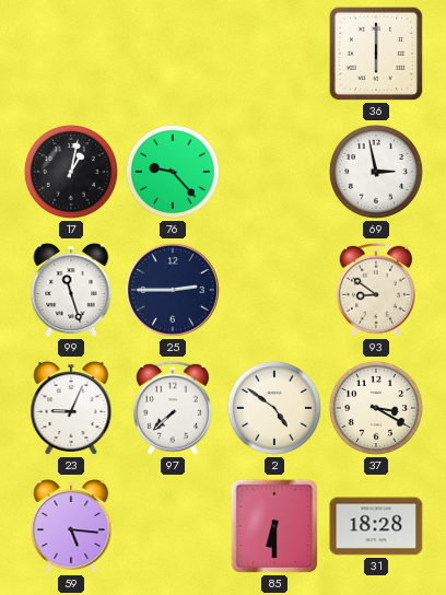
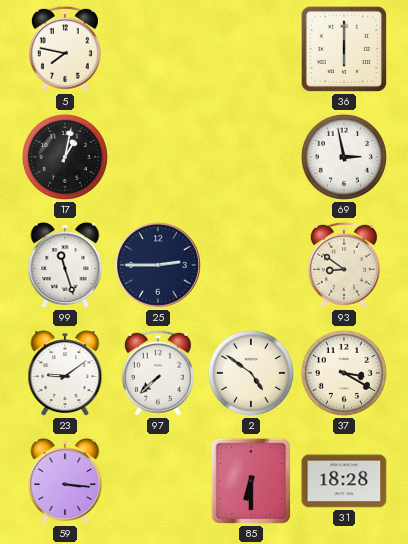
5: none -> 7:47 (65, 49)
76: 9:23 -> none (173, 172)
23: 9:04 -> 9:09 (65, 374)
59: 5:16 -> 3:16 (65, 482)
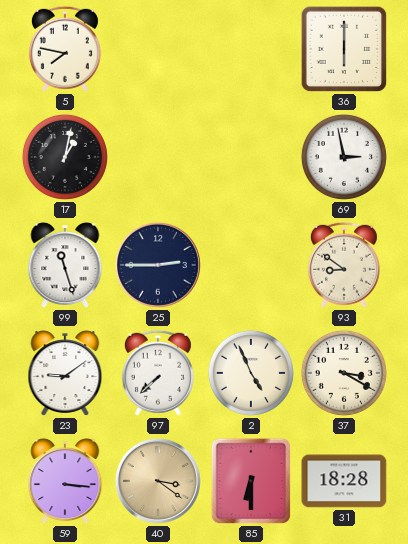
2: 4:51 -> 4:56 (251, 373)
40: none -> 3:21 (158, 481)
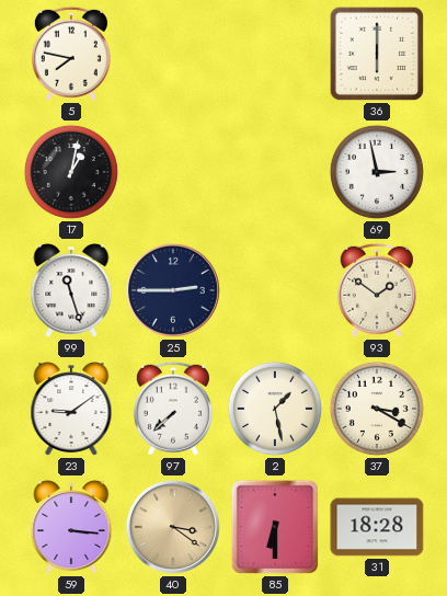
93: 8:51 -> 1:51 (377, 290)
2: 4:56 -> 1:28 (275, 409)
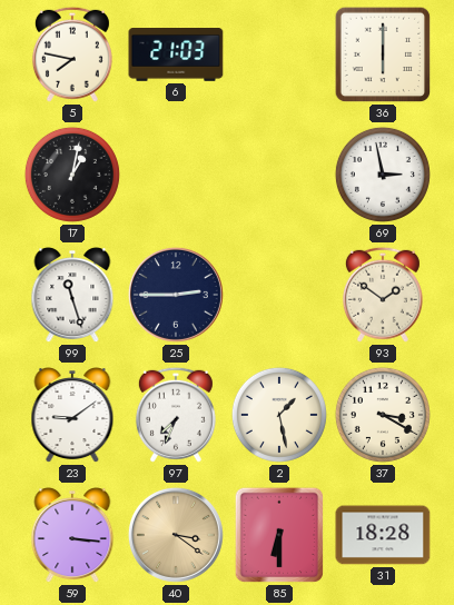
6: none -> 21:03 (176, 56)
97: 7:38 -> 7:34 (176, 415)
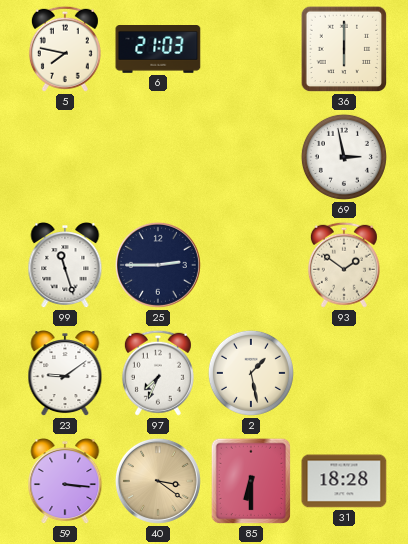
17: 1:02 -> none (72, 175)
37: 3:20 -> none (383, 415)
